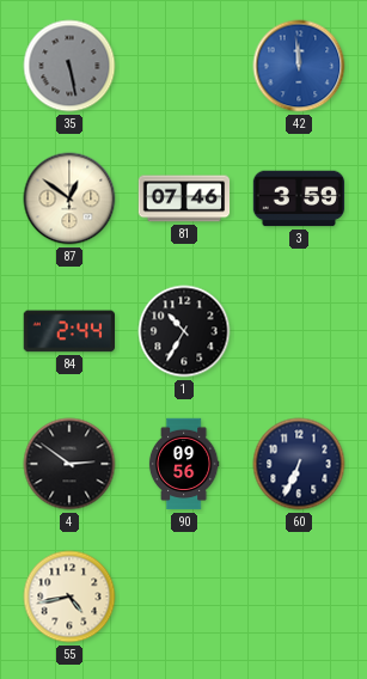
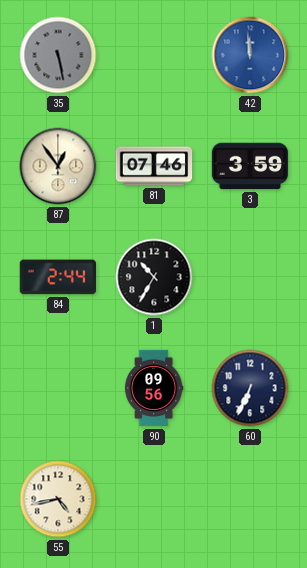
87: 12:51 -> 12:54 (58, 166)
4: 2:51 -> none (69, 464)
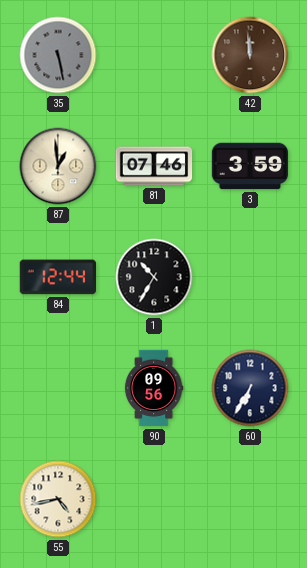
42 dial: blue -> brown (250, 55)
87: 12:54 -> 12:59 (58, 166)
84: 2:44 -> 12:44 (57, 277)
60: 6:34 -> 6:35 (250, 388)
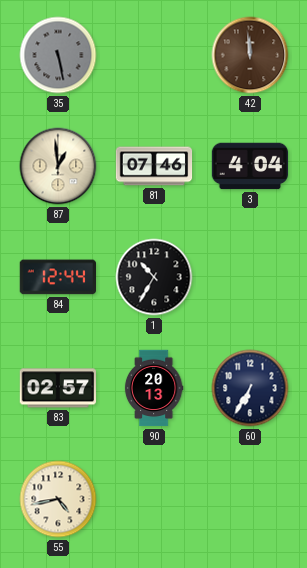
3: 3:59 -> 4:04 (250, 166)
83: none -> 02:57 (57, 388)
90: 09:56 -> 20:13 (154, 388)
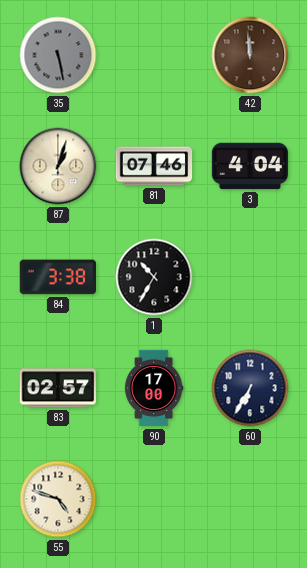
87: 12:59 -> 1:03 (58, 166)
84: 12:44 -> 3:38 (57, 277)
90: 20:13 -> 17:00 (154, 388)
55: 4:43 -> 4:48 (58, 499)
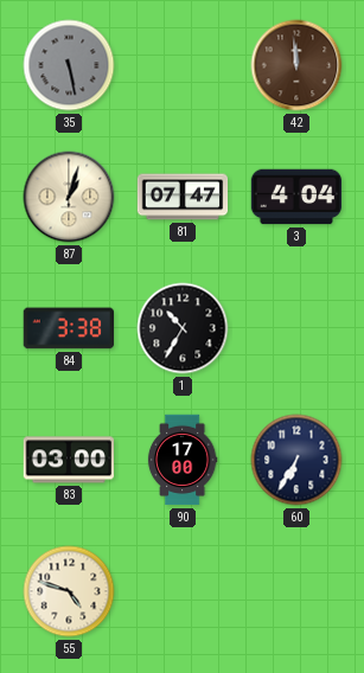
81: 07:46 -> 07:47 (183, 197)
83: 02:57 -> 03:00 (68, 460)
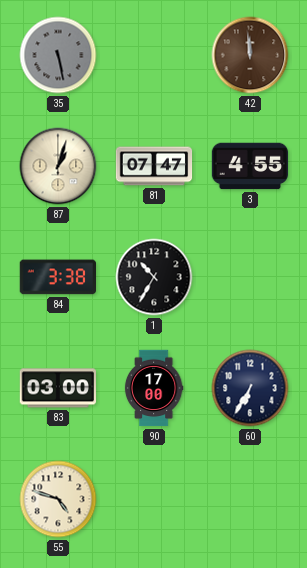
3: 4:04 -> 4:55 (250, 166)
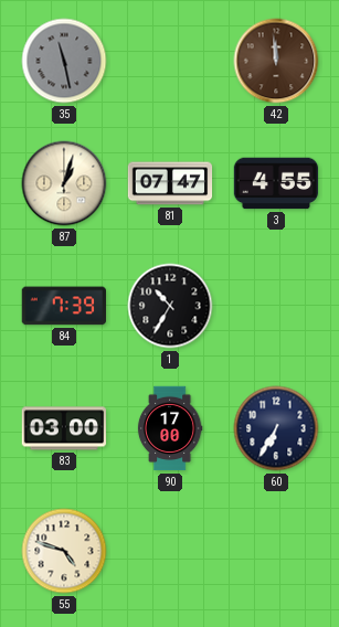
35: 5:28 -> 11:28 (64, 61)
84: 3:38 -> 7:39 (63, 306)
